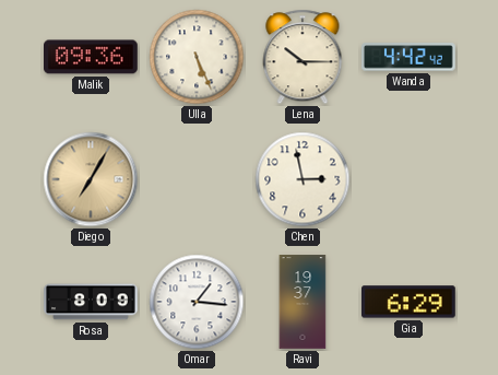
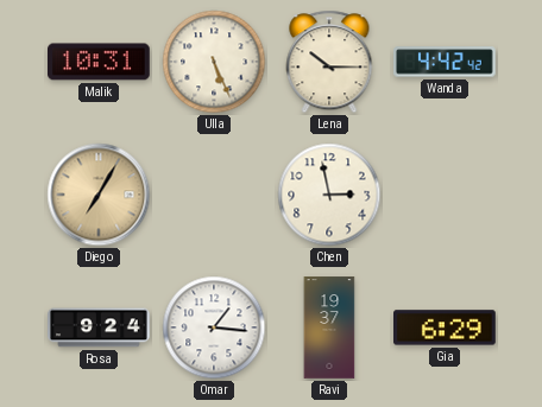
Malik: 09:36 -> 10:31 (100, 62)
Rosa: 8:09 -> 9:24 (99, 327)
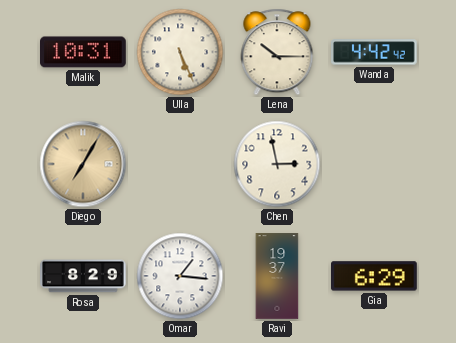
Rosa: 9:24 -> 8:29 (83, 276)
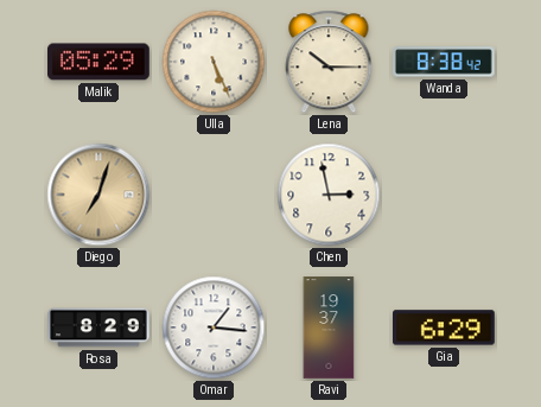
Malik: 10:31 -> 05:29 (100, 62)
Wanda: 4:42 -> 8:38 (445, 62)
Diego: 7:05 -> 7:03 (98, 195)
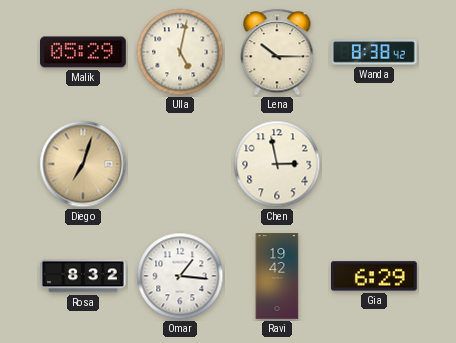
Ulla: 5:26 -> 5:02 (180, 52)
Rosa: 8:29 -> 8:32 (83, 276)
Ravi: 19:37 -> 19:42 (277, 276)
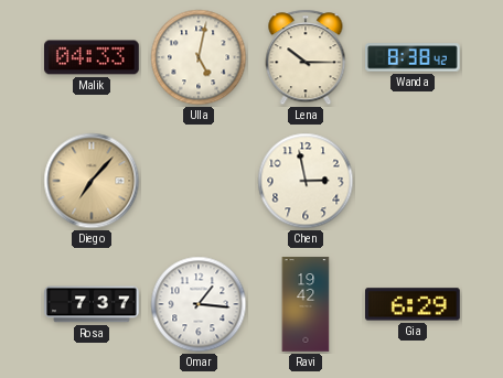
Malik: 05:29 -> 04:33 (93, 57)
Diego: 7:03 -> 7:07 (92, 181)
Rosa: 8:32 -> 7:37 (92, 304)
